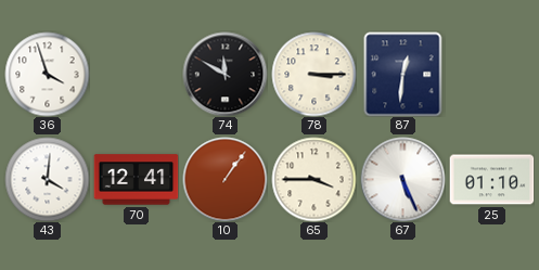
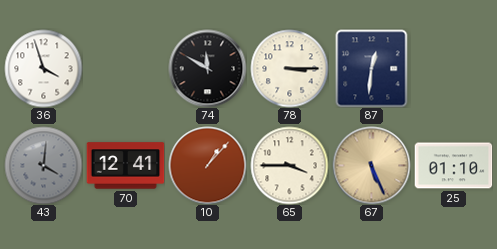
43 dial: white -> grey (43, 165)
10: 1:06 -> 1:07 (207, 165)
67 dial: white -> champagne (371, 165)
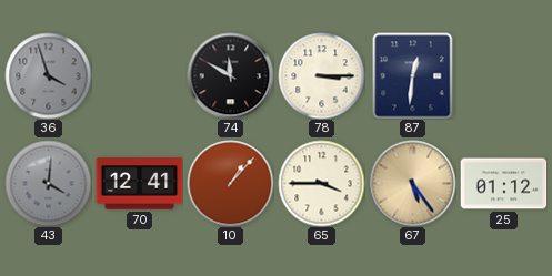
36 dial: white -> grey (48, 75)
67: 5:26 -> 5:24 (412, 183)
25: 01:10 -> 01:12 (503, 184)
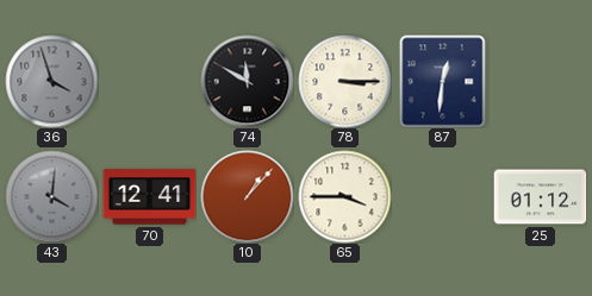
67: 5:24 -> none (412, 183)
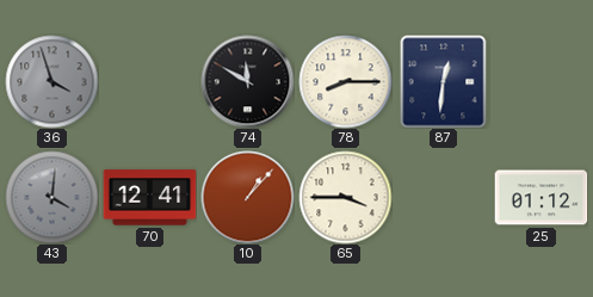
78: 3:15 -> 8:15 (345, 81)
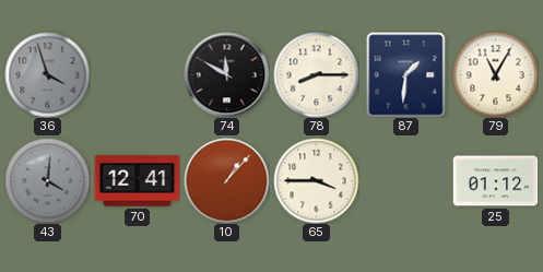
87: 12:31 -> 1:31 (406, 74)
79: none -> 11:05 (495, 74)
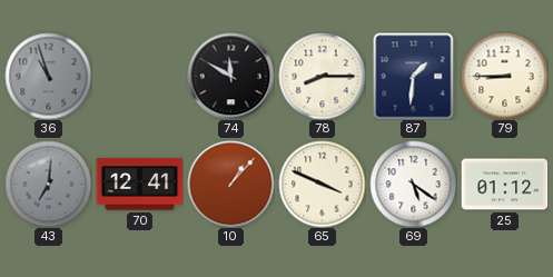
36: 3:57 -> 10:57 (48, 76)
79: 11:05 -> 8:45 (504, 76)
43: 4:01 -> 7:01 (48, 184)
65: 3:45 -> 3:49 (322, 184)
69: none -> 5:21 (413, 184)
